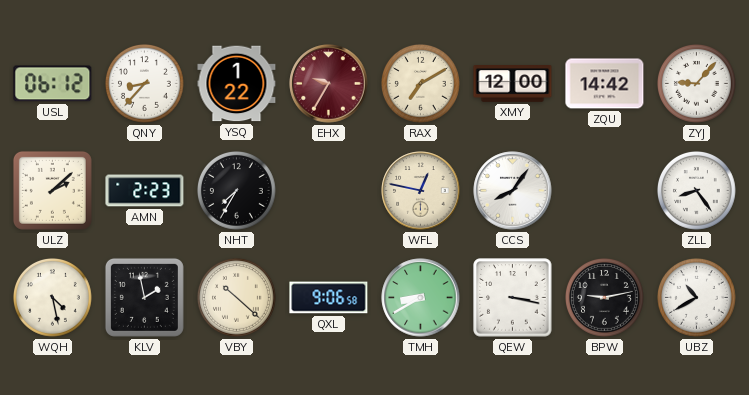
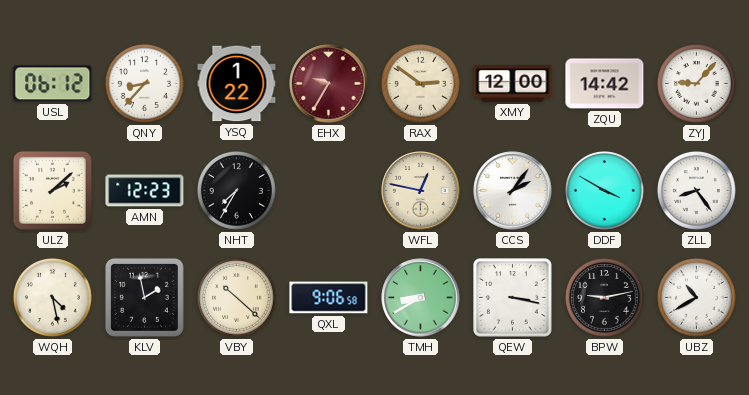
RAX: 7:10 -> 2:51 (421, 84)
AMN: 2:23 -> 12:23 (145, 191)
CCS: 8:06 -> 2:06 (513, 191)
DDF: none -> 3:50 (605, 191)
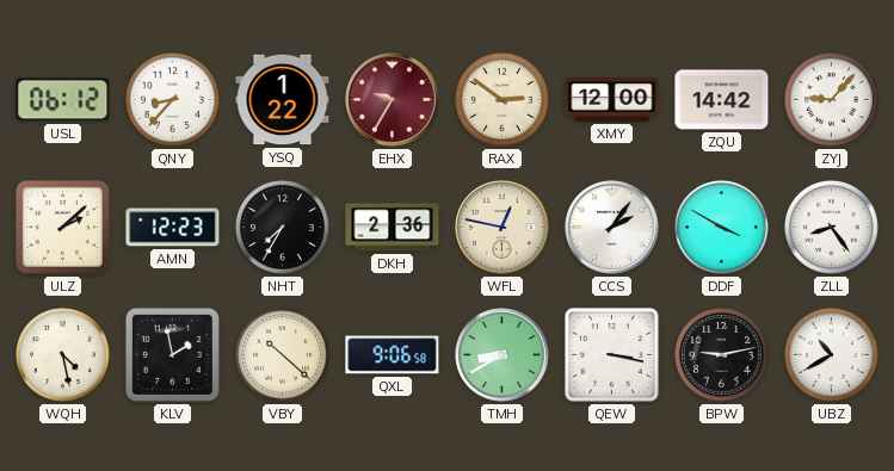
DKH: none -> 2:36 (393, 228)
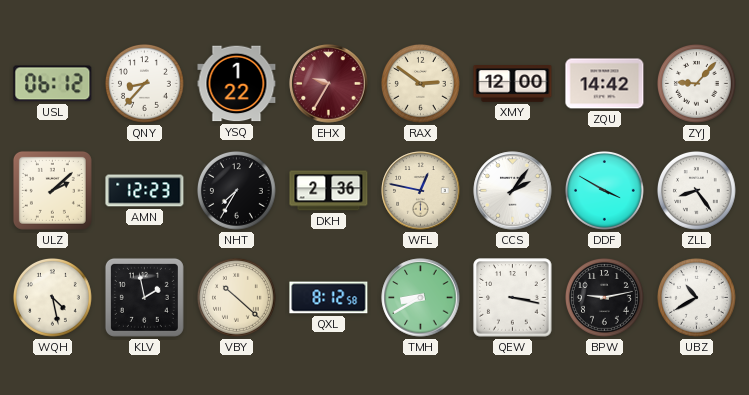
QXL: 9:06 -> 8:12 (329, 298)
